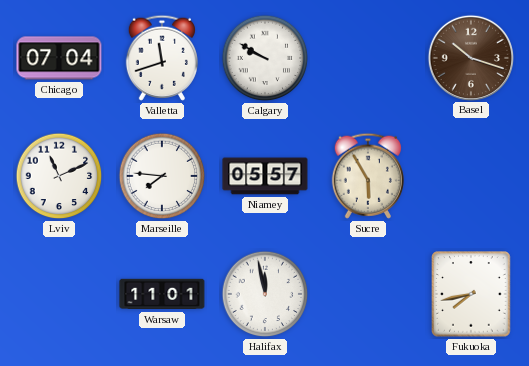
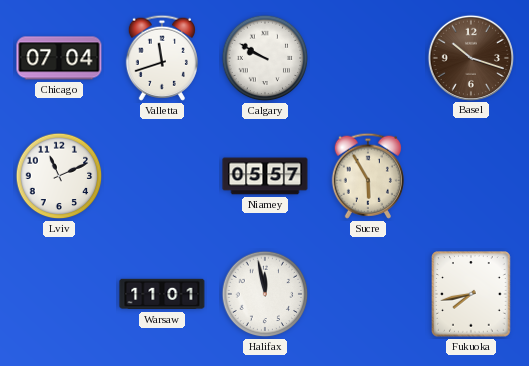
Marseille: 7:46 -> none (162, 176)
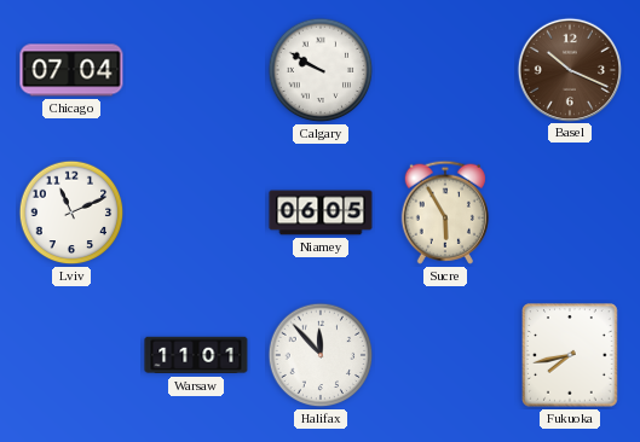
Valletta: 11:42 -> none (161, 58)
Basel: 10:18 -> 10:19 (569, 69)
Niamey: 05:57 -> 06:05 (321, 213)
Halifax: 11:58 -> 11:53 (321, 355)
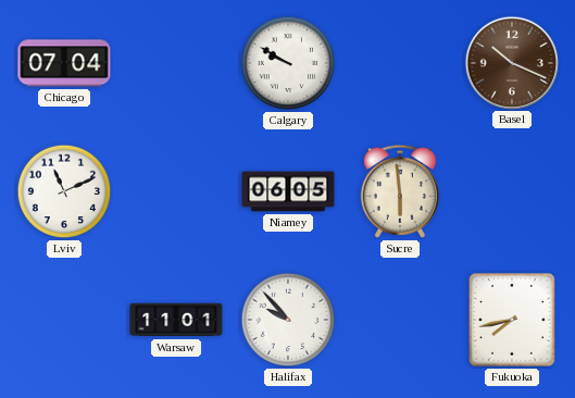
Sucre: 5:55 -> 5:59 (399, 191)
Halifax: 11:53 -> 9:53 (288, 320)
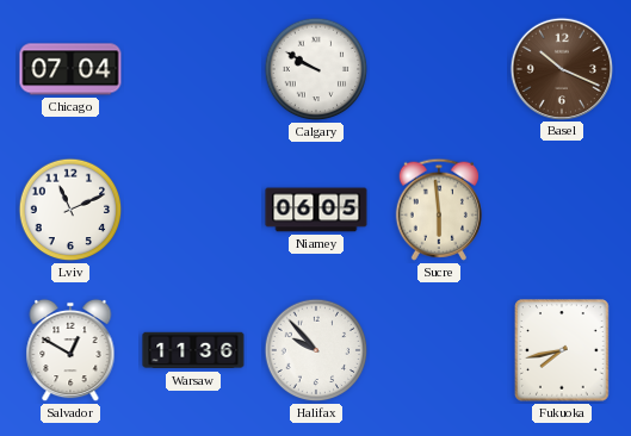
Salvador: none -> 12:50 (70, 350)
Warsaw: 11:01 -> 11:36 (193, 350)
